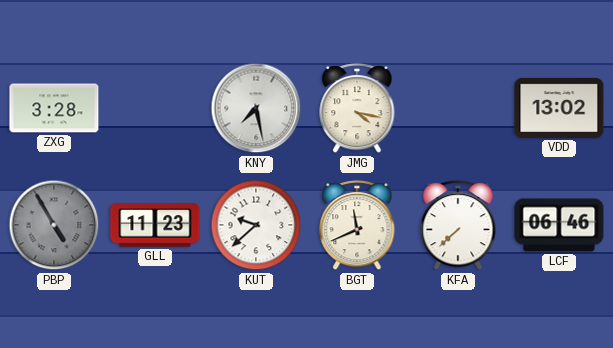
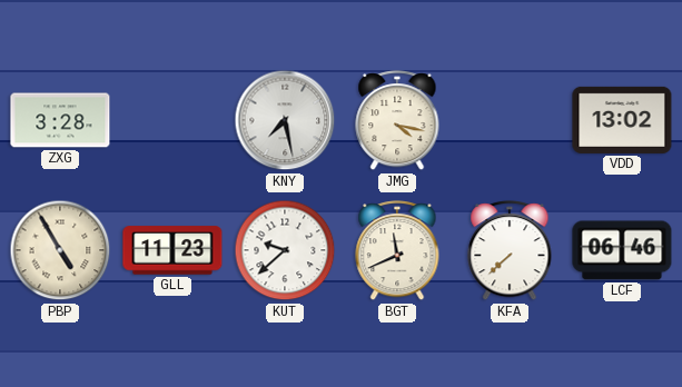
PBP dial: grey -> cream (60, 250)
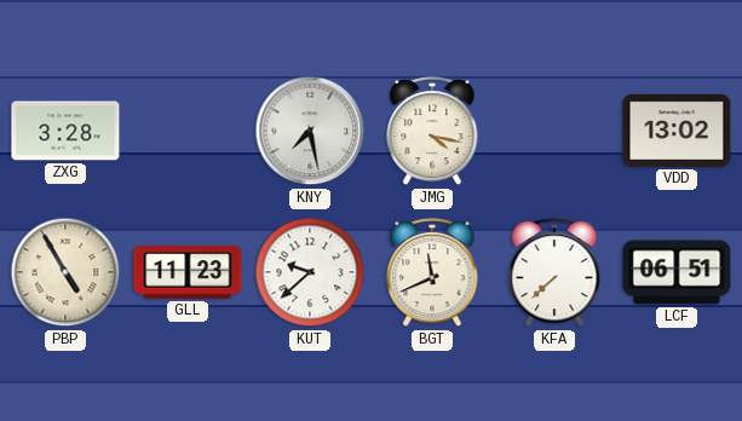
LCF: 06:46 -> 06:51 (677, 272)
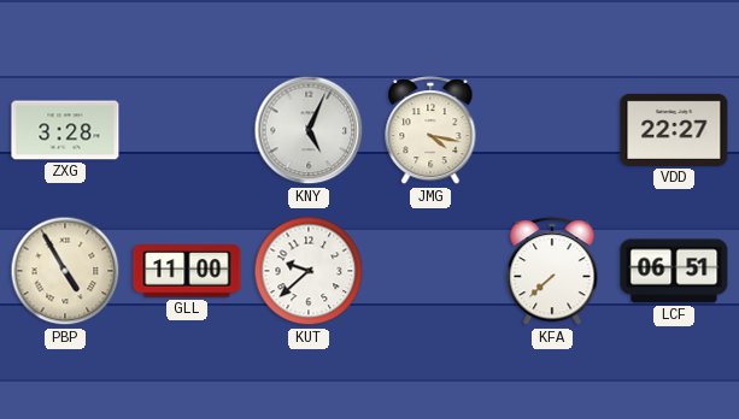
KNY: 7:28 -> 5:04 (309, 130)
VDD: 13:02 -> 22:27 (674, 130)
GLL: 11:23 -> 11:00 (187, 271)
BGT: 11:41 -> none (432, 273)
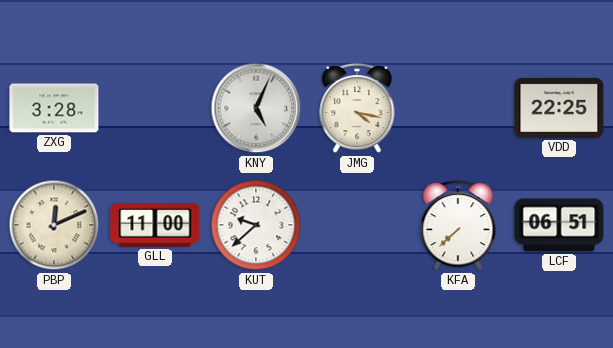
VDD: 22:27 -> 22:25 (559, 108)
PBP: 4:55 -> 12:11 (54, 225)
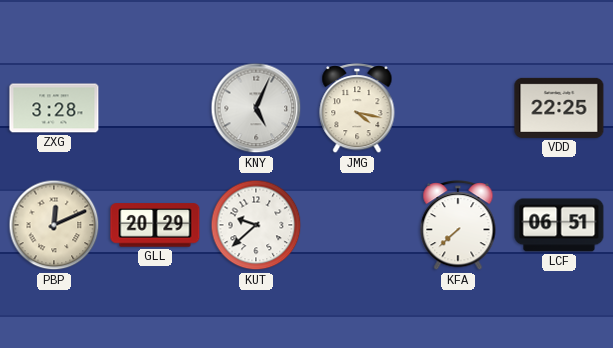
GLL: 11:00 -> 20:29 (155, 225)
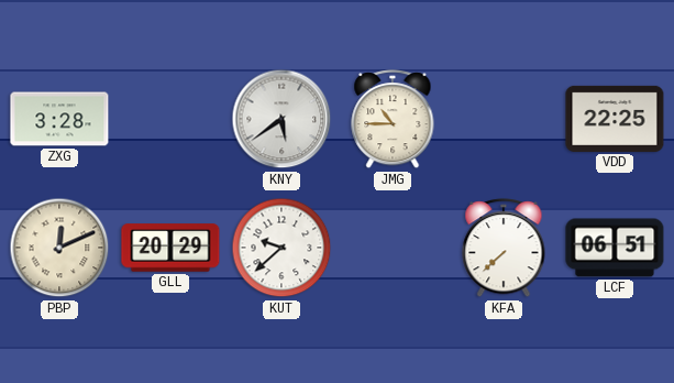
KNY: 5:04 -> 5:39 (281, 119)
JMG: 4:17 -> 10:45 (393, 120)
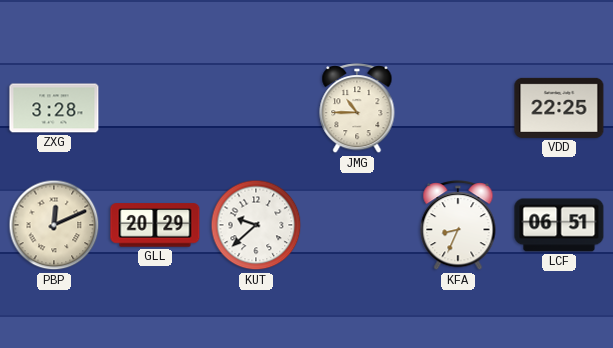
KNY: 5:39 -> none (281, 119)
KFA: 7:38 -> 8:34 (458, 226)
